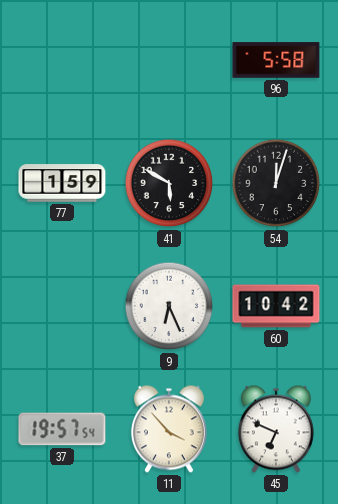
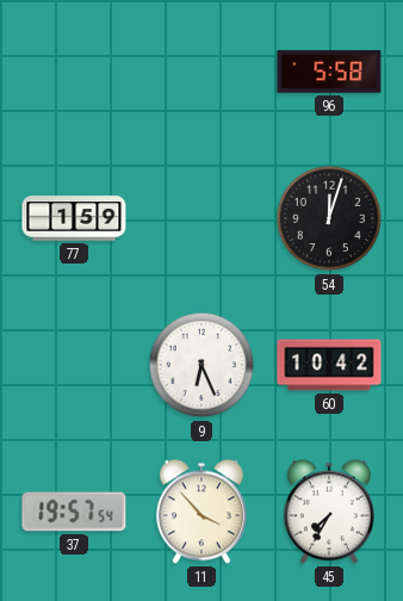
41: 5:50 -> none (169, 183)
45: 6:49 -> 7:35 (329, 512)
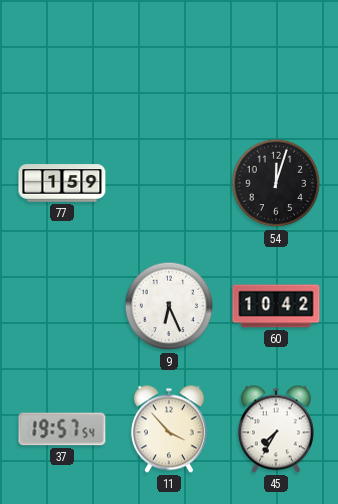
96: 5:58 -> none (329, 72)
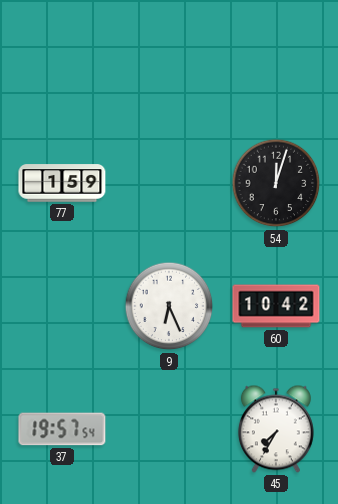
11: 3:53 -> none (169, 429)
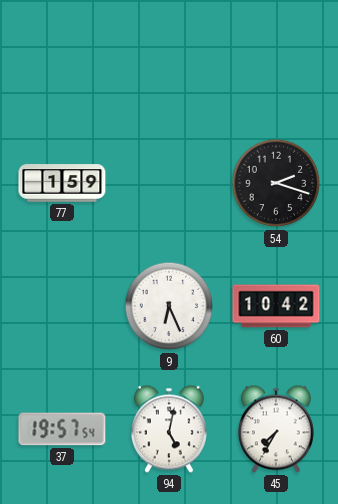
54: 12:03 -> 2:18 (276, 183)
94: none -> 5:02 (169, 429)
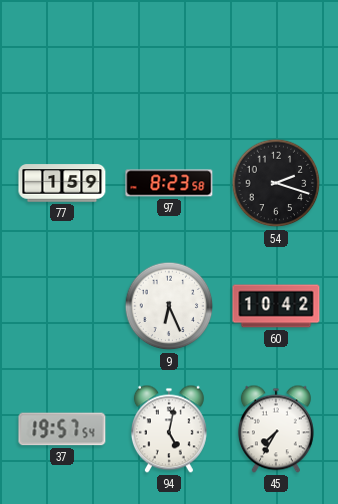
97: none -> 8:23 (169, 183)
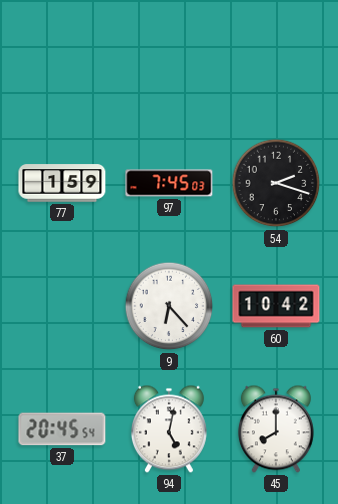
97: 8:23 -> 7:45 (169, 183)
9: 6:26 -> 6:23 (169, 306)
37: 19:57 -> 20:45 (62, 429)
45: 7:35 -> 8:00 (276, 429)
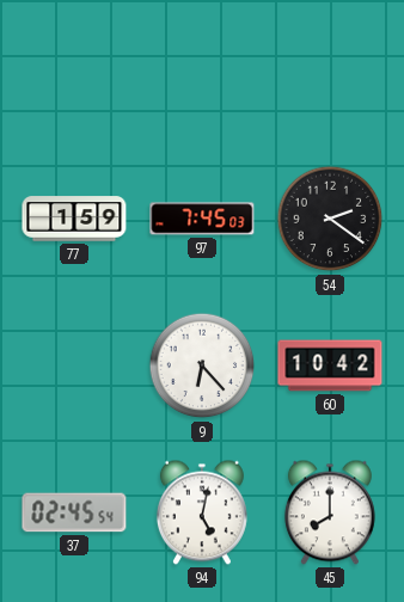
54: 2:18 -> 2:21 (330, 219)
37: 20:45 -> 02:45 (74, 512)
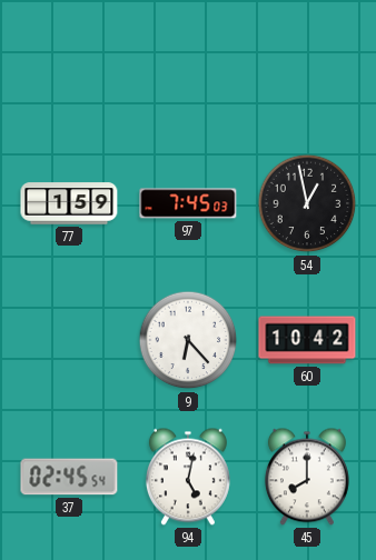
54: 2:21 -> 12:58 (307, 203)
